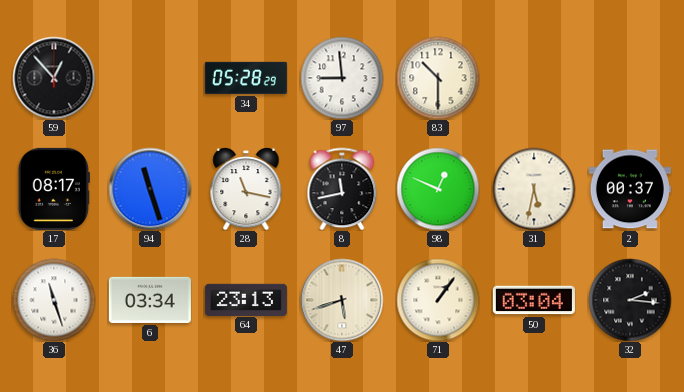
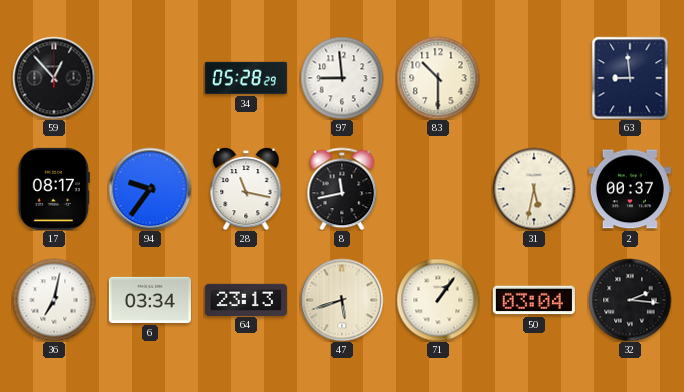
63: none -> 8:59 (630, 78)
94: 11:27 -> 9:36 (150, 189)
98: 12:49 -> none (438, 189)
36: 11:27 -> 7:02 (54, 300)
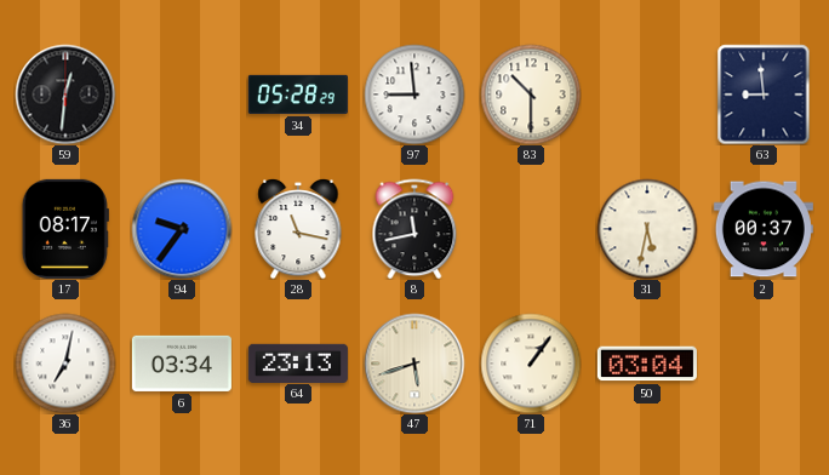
59: 12:53 -> 12:31 (65, 95)
32: 2:16 -> none (630, 300)
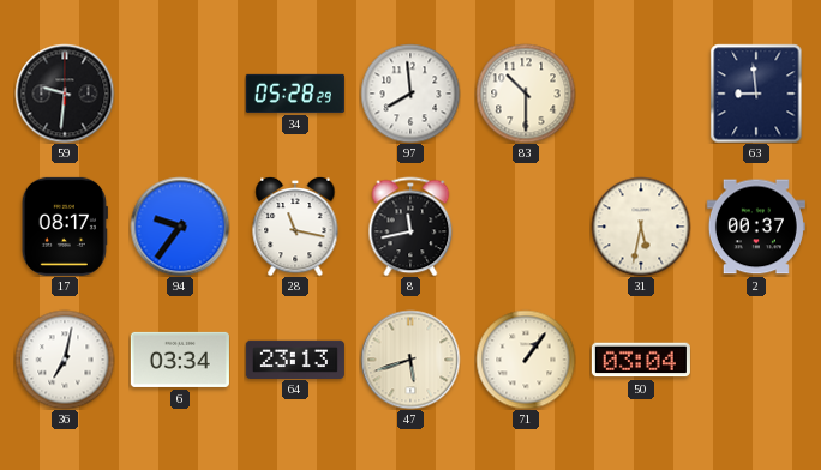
59: 12:31 -> 9:31 (65, 94)
97: 8:59 -> 7:59 (410, 94)
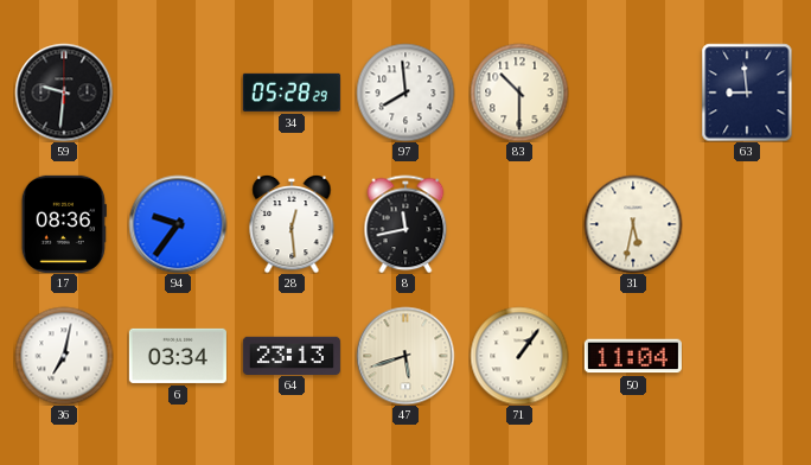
17: 08:17 -> 08:36 (64, 224)
28: 11:17 -> 12:29 (292, 224)
2: 00:37 -> none (756, 227)
50: 03:04 -> 11:04 (633, 356)
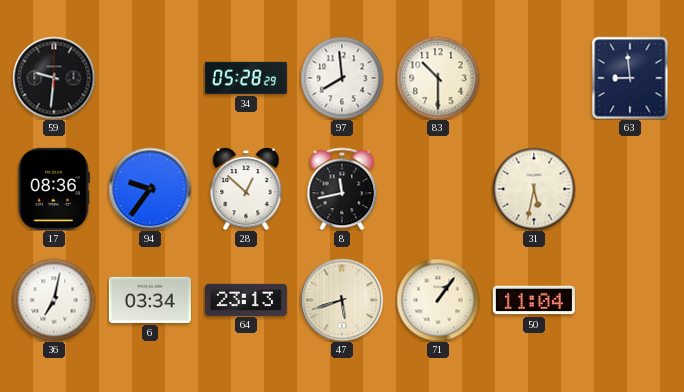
28: 12:29 -> 12:52 (246, 189)
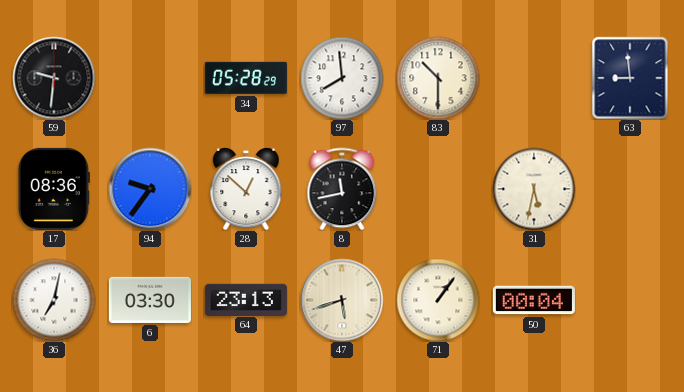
6: 03:34 -> 03:30 (150, 300)
50: 11:04 -> 00:04 (534, 300)
